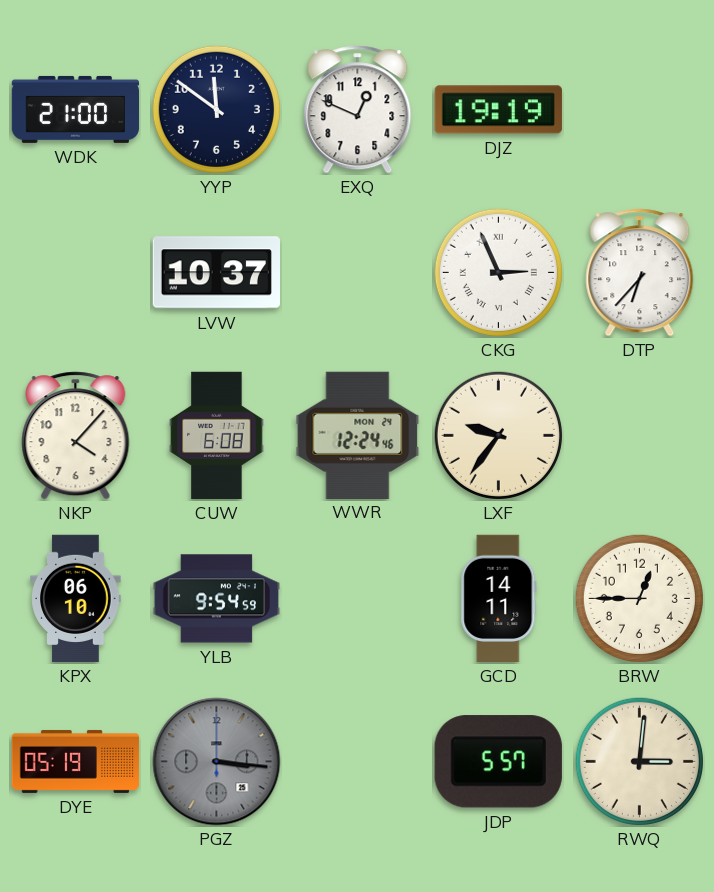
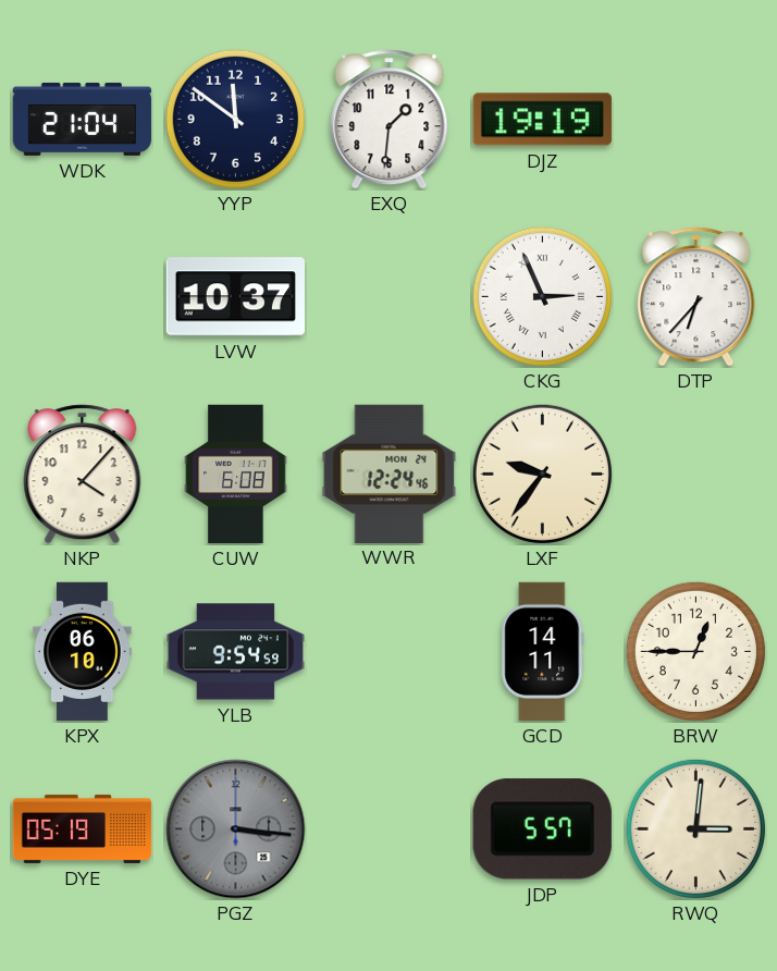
WDK: 21:00 -> 21:04 (83, 119)
EXQ: 12:49 -> 1:31 (390, 120)
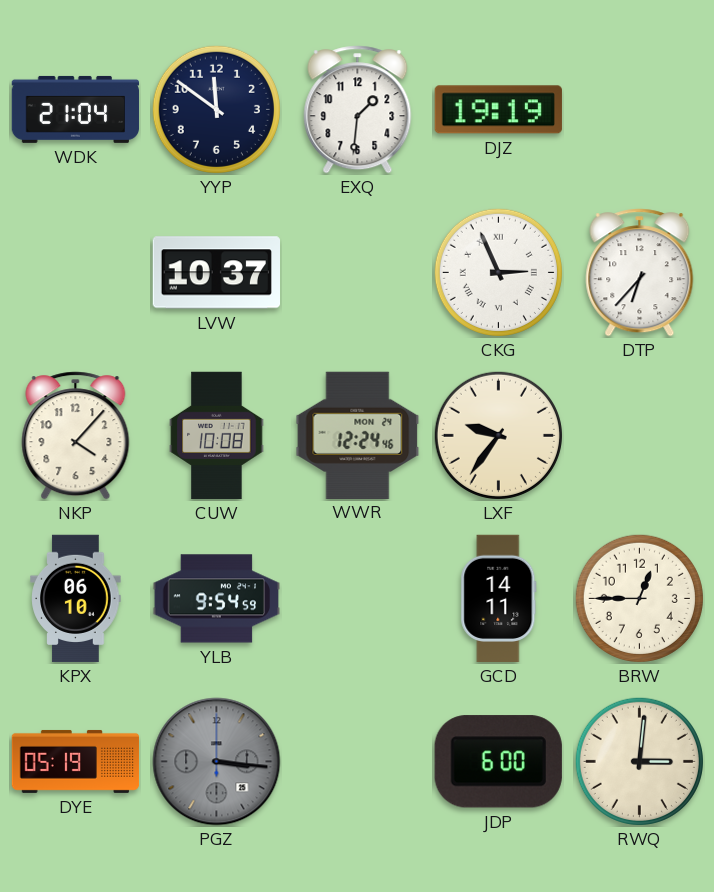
CUW: 6:08 -> 10:08 (217, 436)
JDP: 5:57 -> 6:00 (498, 762)
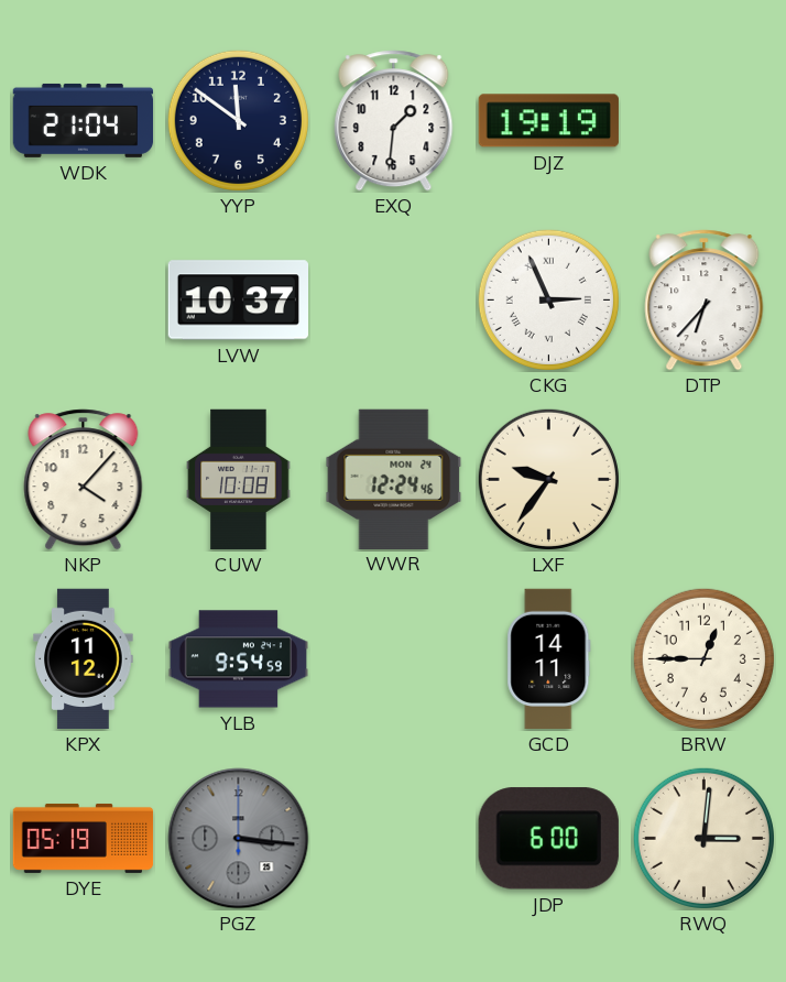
KPX: 06:10 -> 11:12 (84, 659)
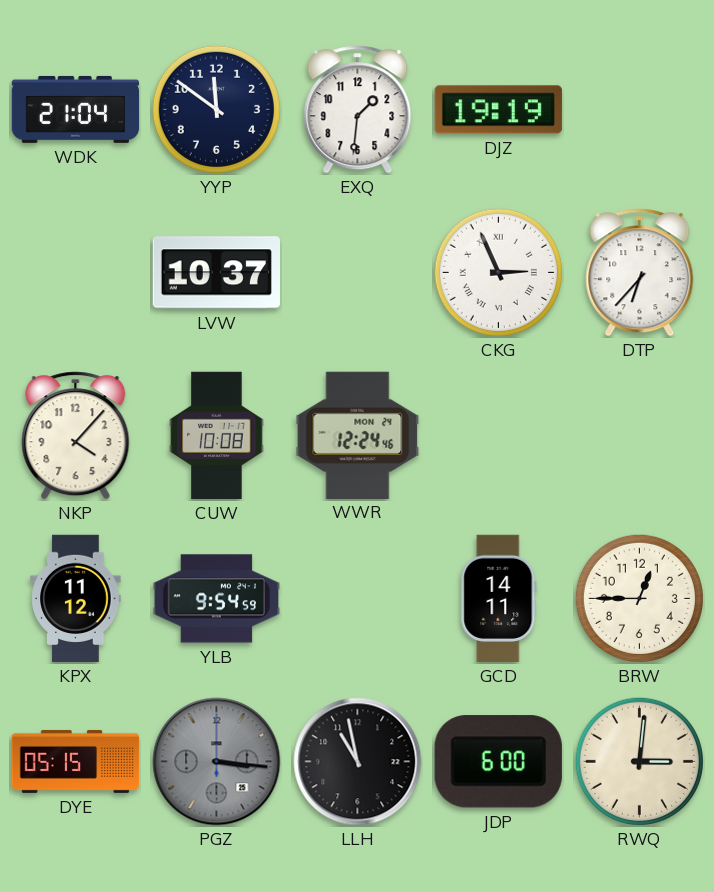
LXF: 9:36 -> none (548, 479)
DYE: 05:19 -> 05:15 (76, 761)
LLH: none -> 10:58 (358, 762)
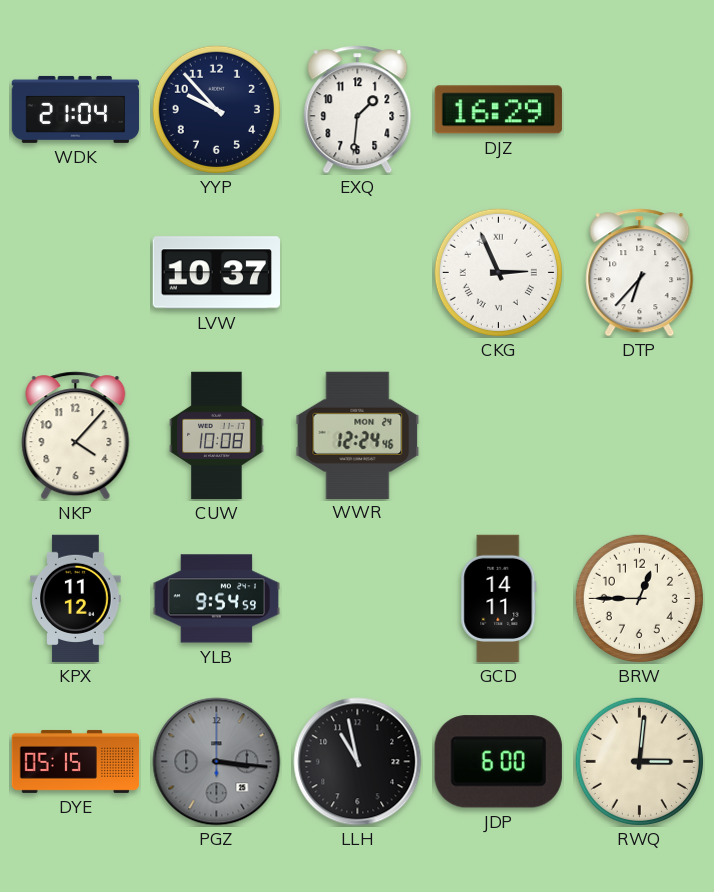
YYP: 11:51 -> 9:53 (216, 109)
DJZ: 19:19 -> 16:29 (498, 110)
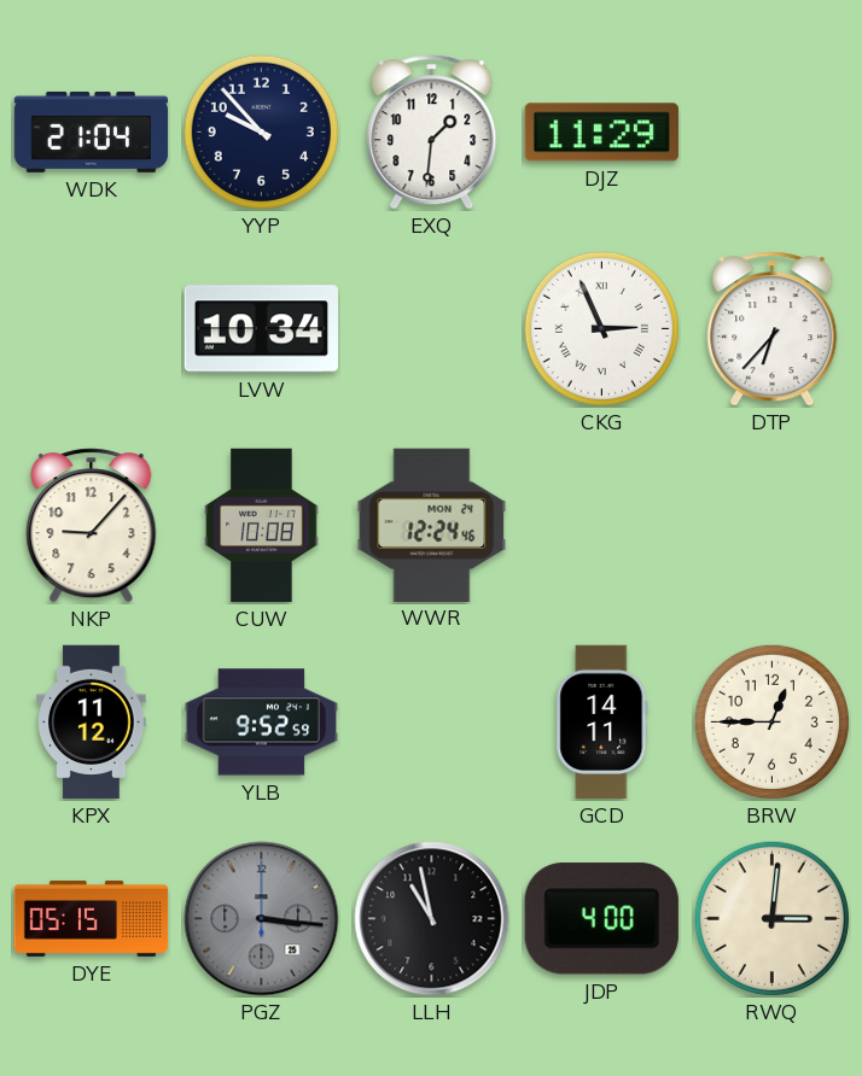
DJZ: 16:29 -> 11:29 (601, 133)
LVW: 10:37 -> 10:34 (261, 329)
NKP: 4:07 -> 9:07 (92, 526)
YLB: 9:54 -> 9:52 (262, 723)
JDP: 6:00 -> 4:00 (601, 919)
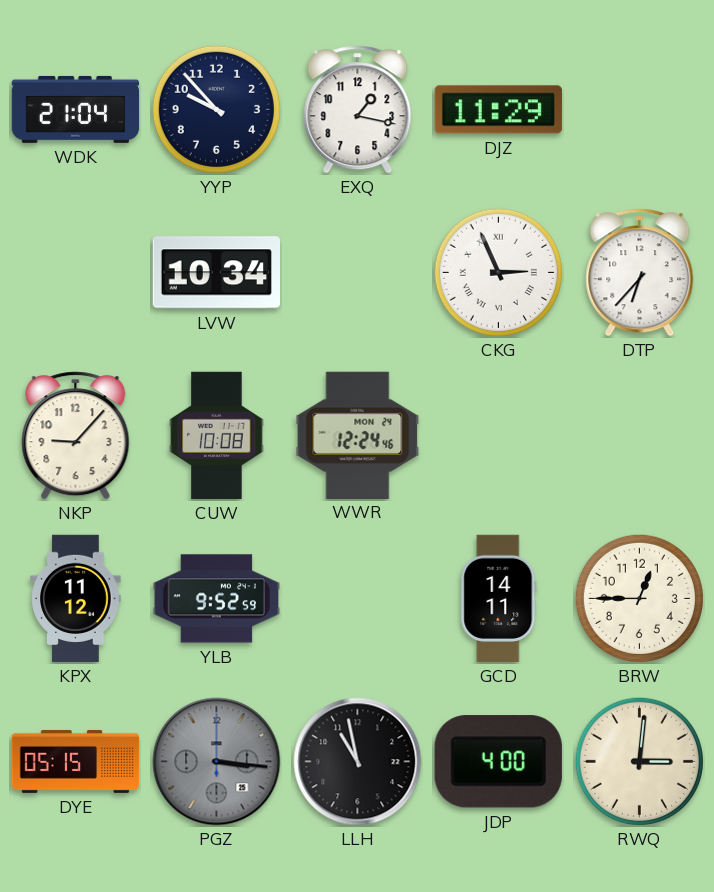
EXQ: 1:31 -> 1:17 (358, 110)
